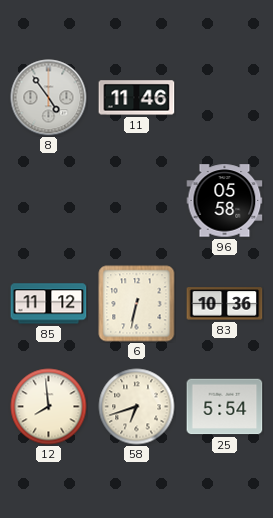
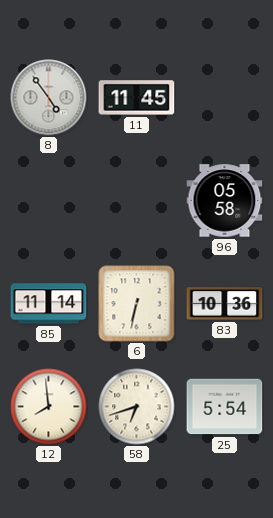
11: 11:46 -> 11:45 (137, 98)
85: 11:12 -> 11:14 (49, 304)
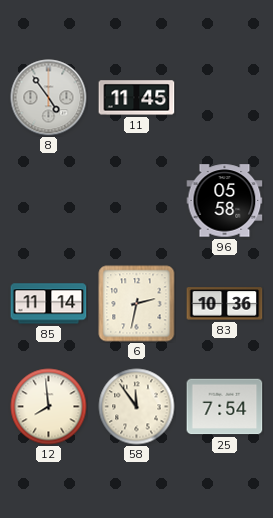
6: 6:32 -> 2:32 (137, 304)
58: 6:42 -> 11:54 (137, 407)
25: 5:54 -> 7:54 (225, 407)
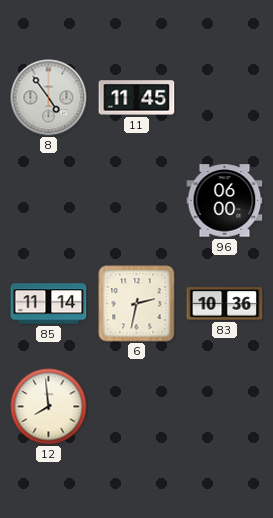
96: 05:58 -> 06:00 (225, 201)
58: 11:54 -> none (137, 407)
25: 7:54 -> none (225, 407)
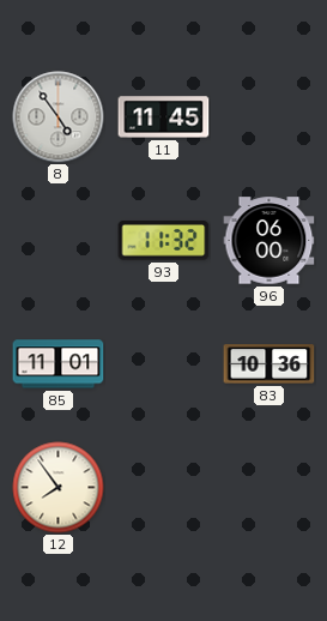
93: none -> 11:32 (164, 241)
85: 11:14 -> 11:01 (59, 364)
6: 2:32 -> none (137, 304)
12: 7:59 -> 7:54 (59, 488)
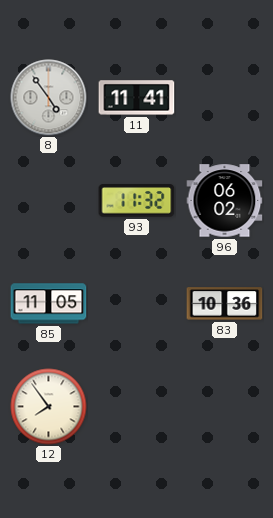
11: 11:45 -> 11:41 (137, 98)
96: 06:00 -> 06:02 (225, 201)
85: 11:01 -> 11:05 (49, 304)
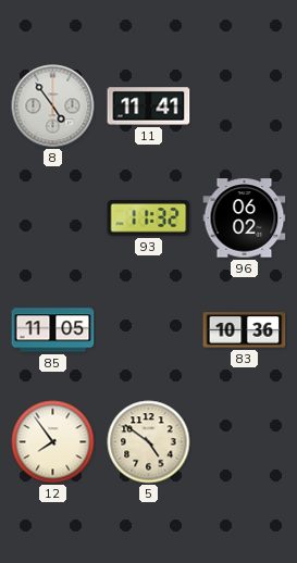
5: none -> 4:51 (149, 442)
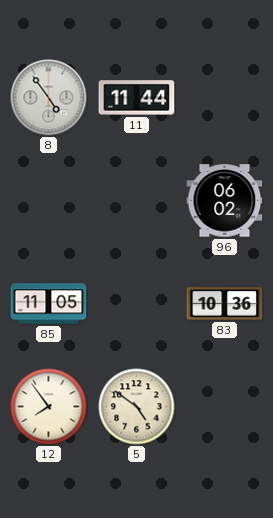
11: 11:41 -> 11:44 (137, 98)
93: 11:32 -> none (149, 218)
